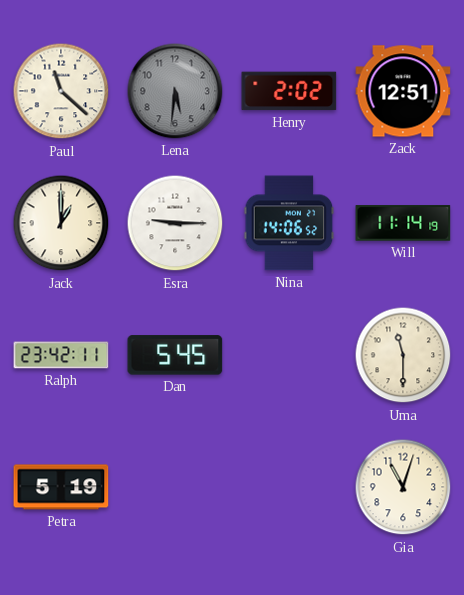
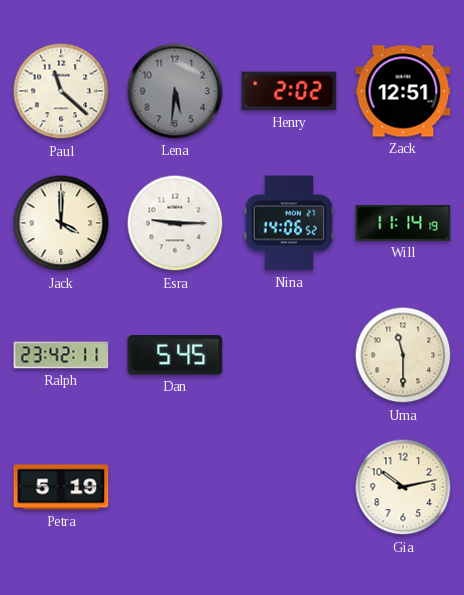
Jack: 1:00 -> 4:00 (61, 223)
Gia: 11:03 -> 10:13 (403, 487)
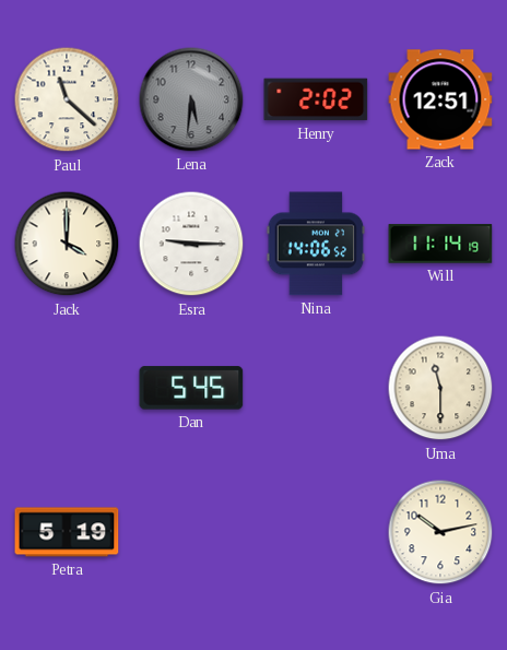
Ralph: 23:42 -> none (61, 355)
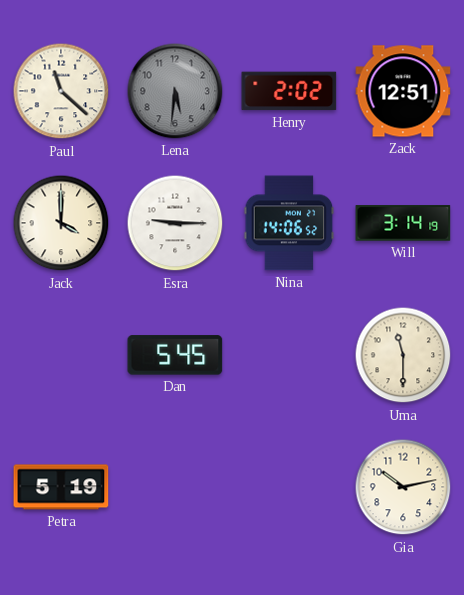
Will: 11:14 -> 3:14 (403, 223)
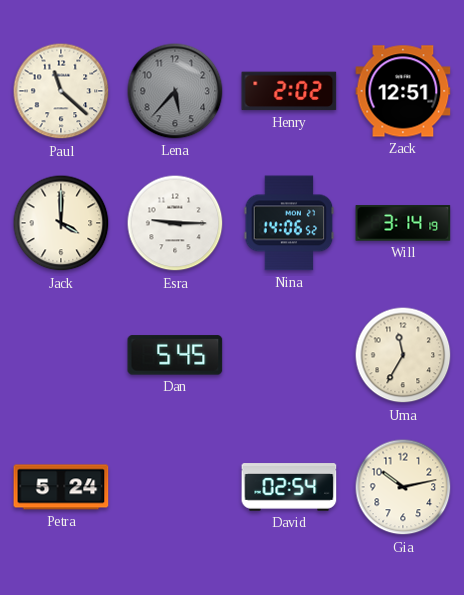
Lena: 5:31 -> 5:37 (175, 91)
Uma: 11:30 -> 11:35 (403, 355)
Petra: 5:19 -> 5:24 (61, 487)
David: none -> 02:54 (289, 487)
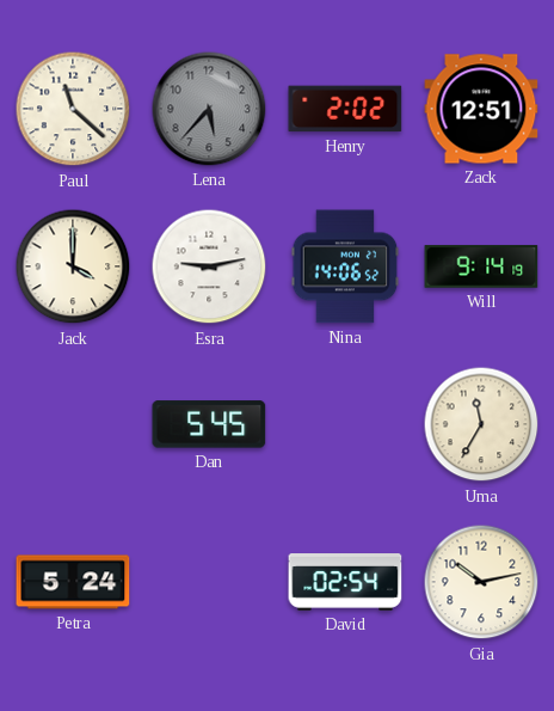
Esra: 9:15 -> 9:13 (209, 266)
Will: 3:14 -> 9:14 (481, 266)
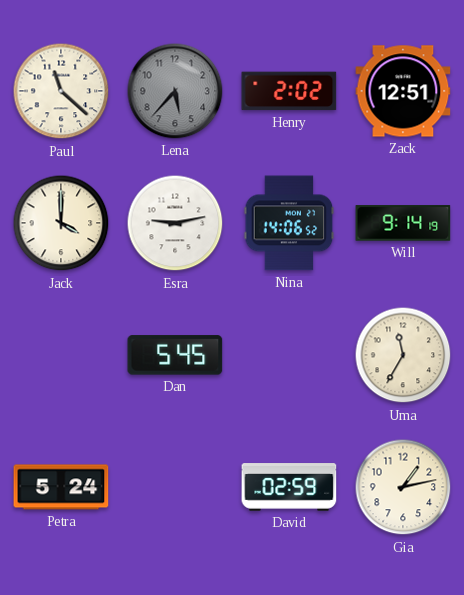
David: 02:54 -> 02:59 (289, 487)
Gia: 10:13 -> 1:13 (403, 487)
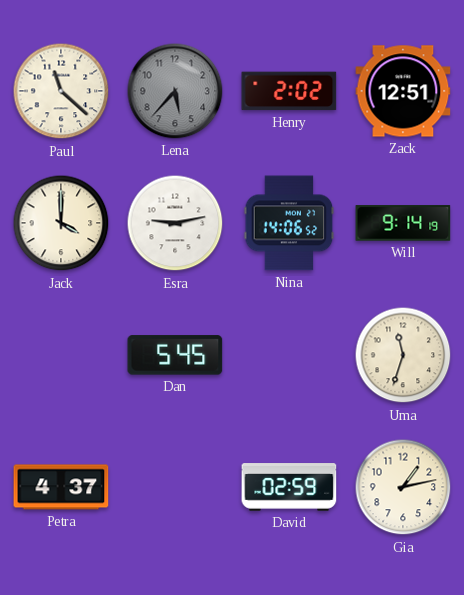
Uma: 11:35 -> 11:33 (403, 355)
Petra: 5:24 -> 4:37 (61, 487)
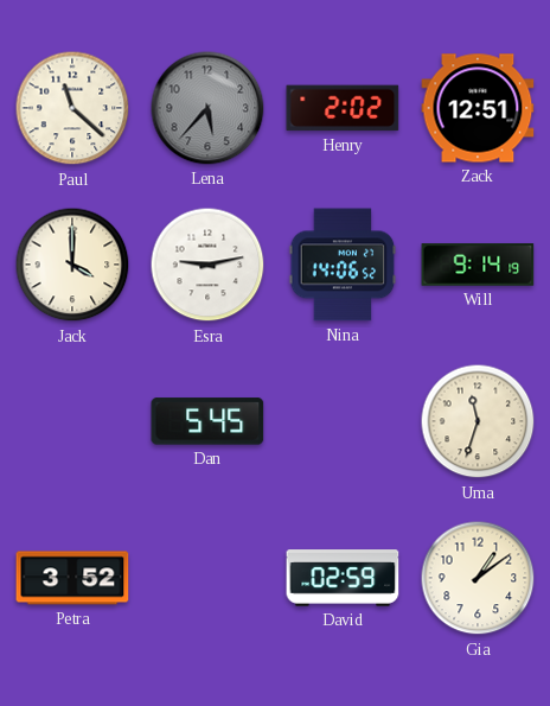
Petra: 4:37 -> 3:52 (72, 578)
Gia: 1:13 -> 1:09 (478, 578)
